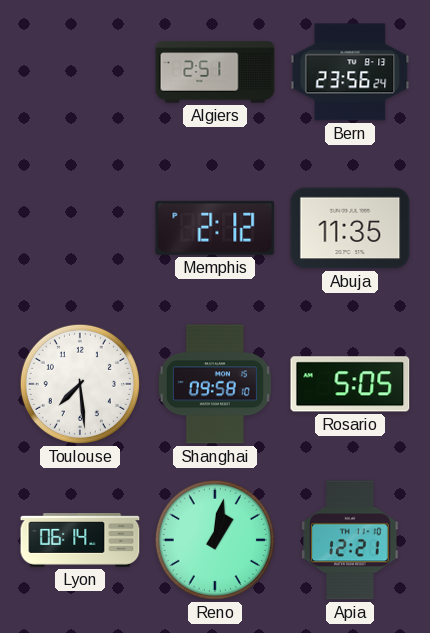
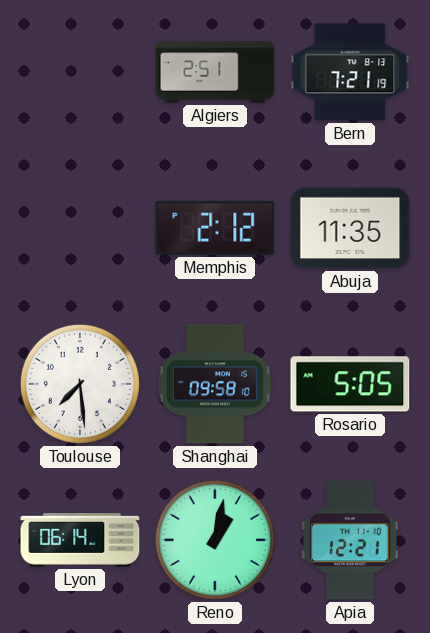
Bern: 23:56 -> 7:21 (350, 72)
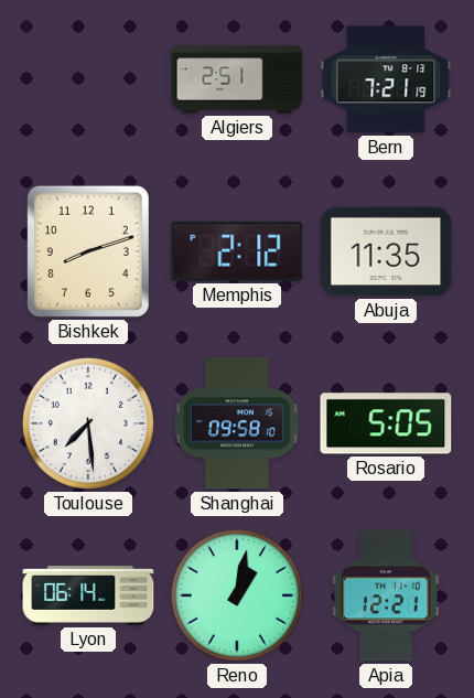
Bishkek: none -> 8:12 (88, 251)
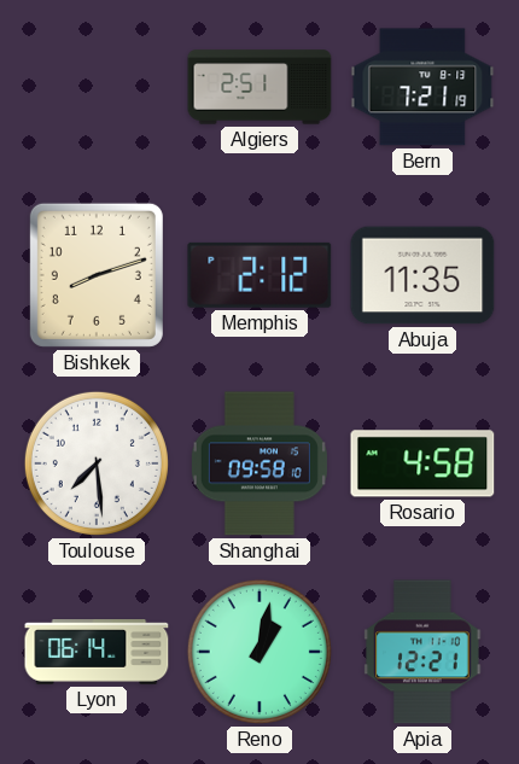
Rosario: 5:05 -> 4:58 (422, 463)
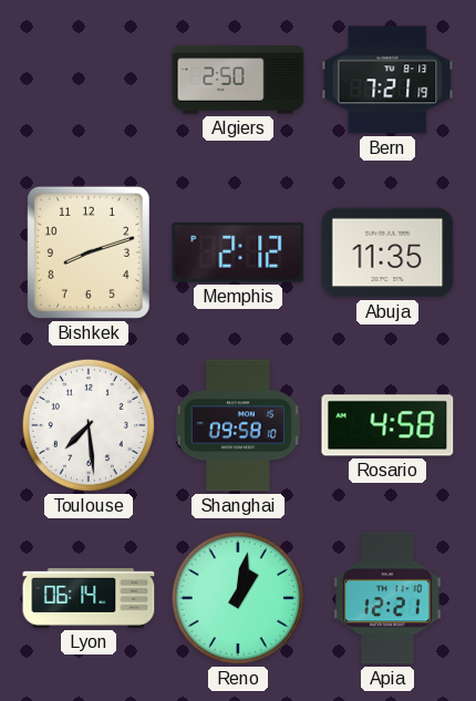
Algiers: 2:51 -> 2:50 (238, 80)
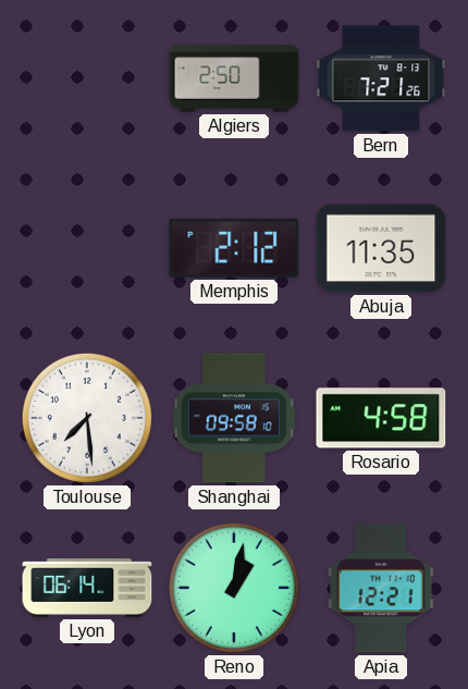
Bern: 7:21:19 -> 7:21:26 (381, 78)
Bishkek: 8:12 -> none (89, 252)
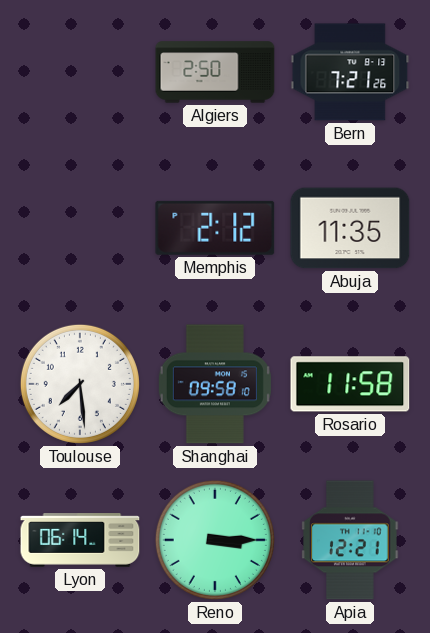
Rosario: 4:58 -> 11:58 (350, 384)
Reno: 1:02 -> 3:15 (215, 540)
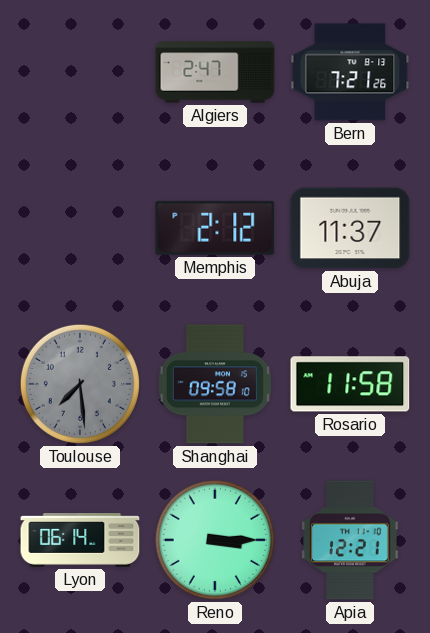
Algiers: 2:50 -> 2:47 (215, 72)
Abuja: 11:35 -> 11:37 (350, 228)
Toulouse dial: white -> grey (80, 384)
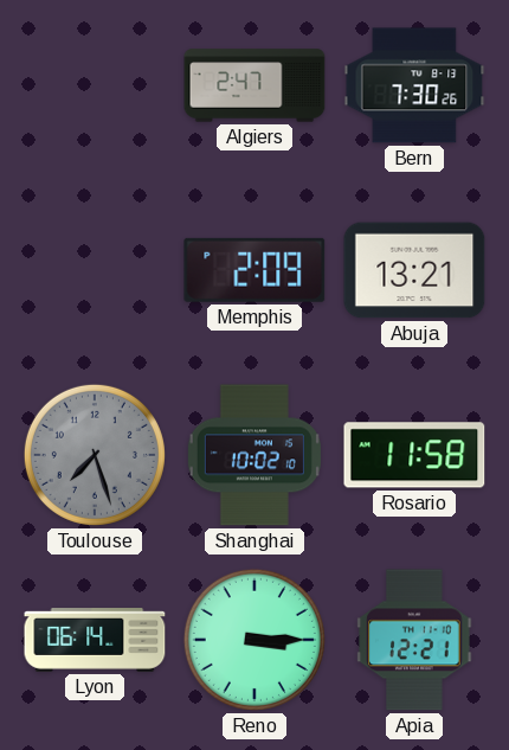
Bern: 7:21 -> 7:30 (414, 85)
Memphis: 2:12 -> 2:09 (254, 270)
Abuja: 11:37 -> 13:21 (414, 270)
Toulouse: 7:29 -> 7:27 (95, 455)
Shanghai: 09:58 -> 10:02 (254, 455)
